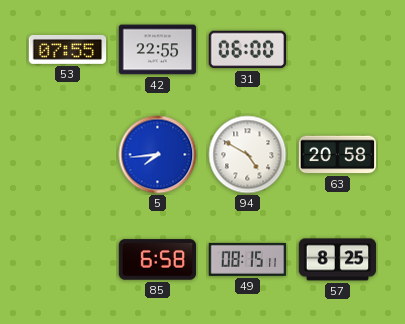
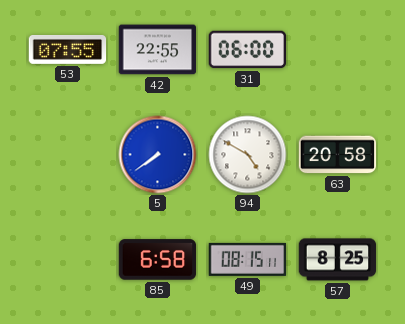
5: 7:44 -> 7:39 (158, 155)
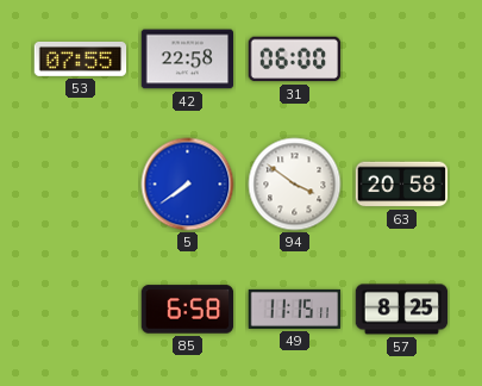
42: 22:55 -> 22:58 (188, 60)
94: 4:50 -> 3:51 (295, 185)
49: 08:15 -> 11:15 (295, 309)
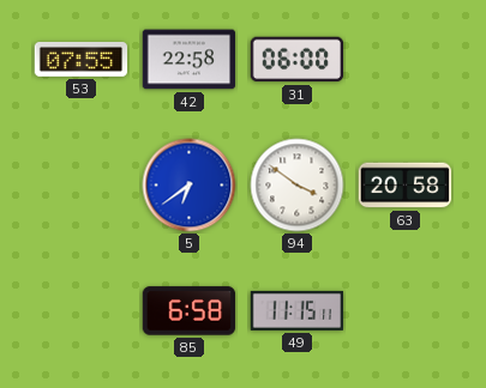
5: 7:39 -> 6:39 (190, 186)
57: 8:25 -> none (402, 310)
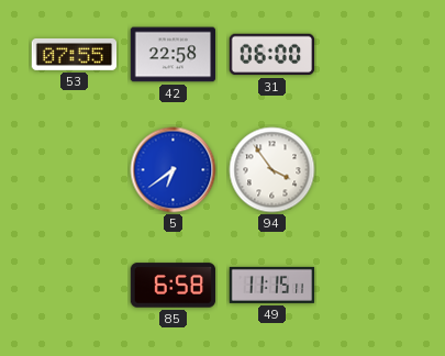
94: 3:51 -> 3:54 (272, 170)
63: 20:58 -> none (406, 186)
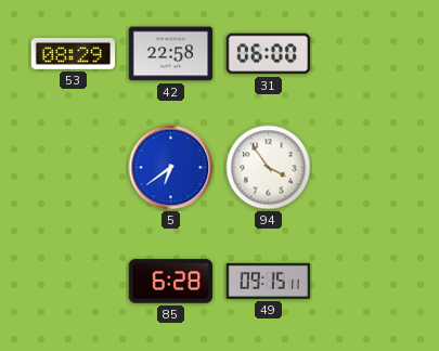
53: 07:55 -> 08:29 (74, 53)
85: 6:58 -> 6:28 (171, 282)
49: 11:15 -> 09:15 (269, 281)
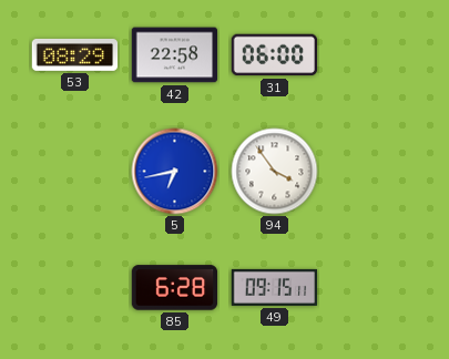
5: 6:39 -> 6:43 (175, 172)
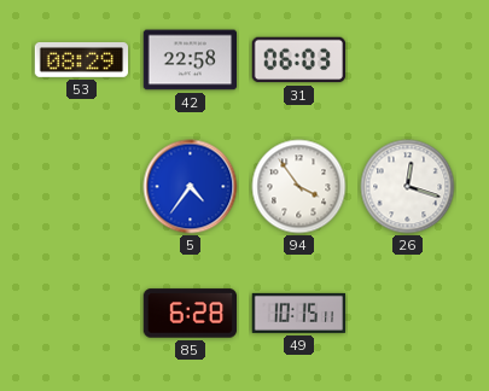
31: 06:00 -> 06:03 (299, 60)
5: 6:43 -> 4:36 (191, 187)
26: none -> 12:18 (408, 187)
49: 09:15 -> 10:15 (299, 313)
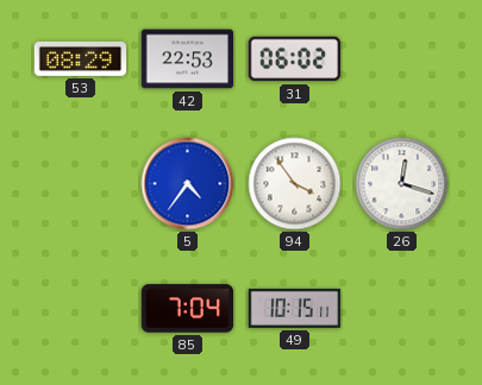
42: 22:58 -> 22:53 (188, 59)
31: 06:03 -> 06:02 (295, 59)
85: 6:28 -> 7:04 (188, 309)
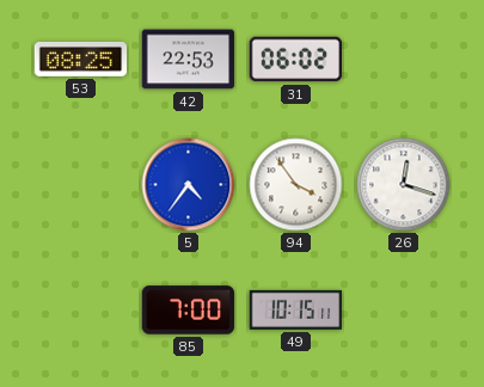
53: 08:29 -> 08:25 (81, 59)
85: 7:04 -> 7:00 (189, 311)
